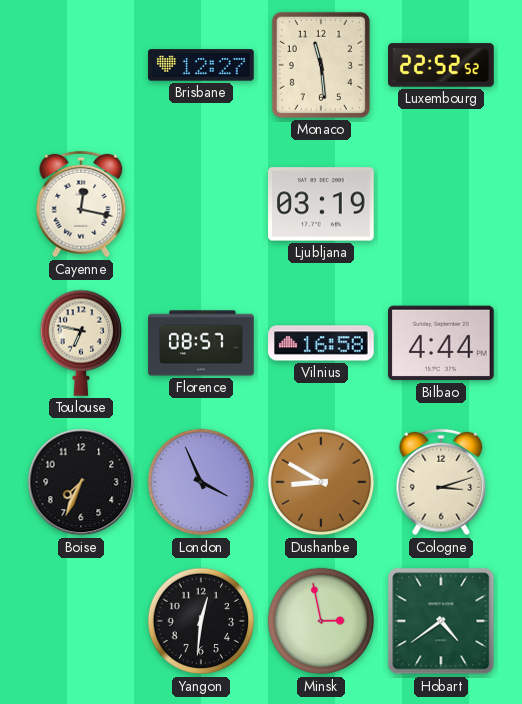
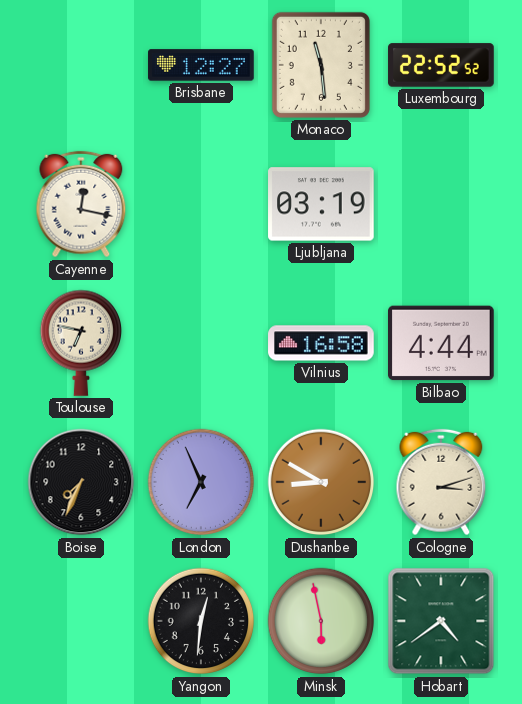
Florence: 08:57 -> none (201, 343)
London: 3:56 -> 6:56 (201, 482)
Minsk: 2:58 -> 5:58 (321, 621)
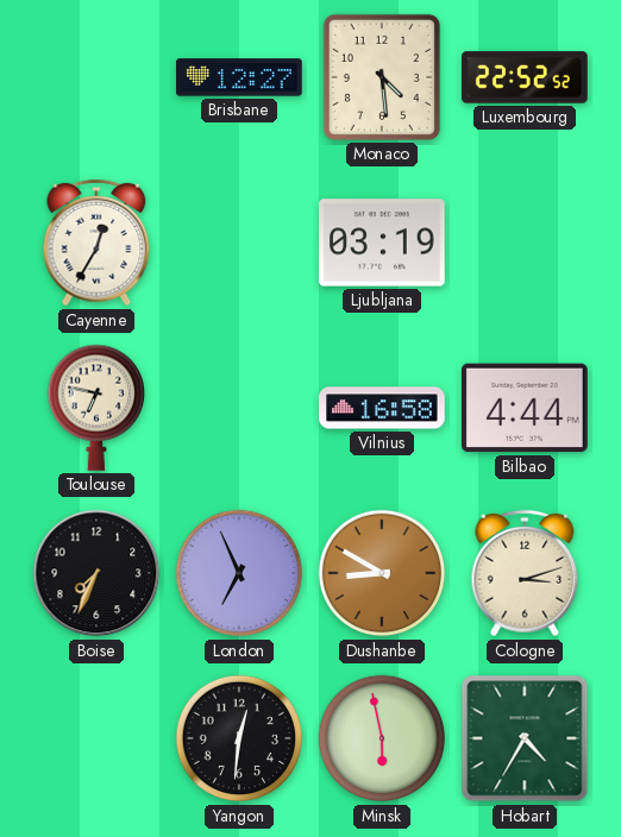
Monaco: 11:29 -> 4:29 (382, 77)
Cayenne: 12:17 -> 12:35 (96, 243)
Hobart: 4:39 -> 4:35 (525, 738)
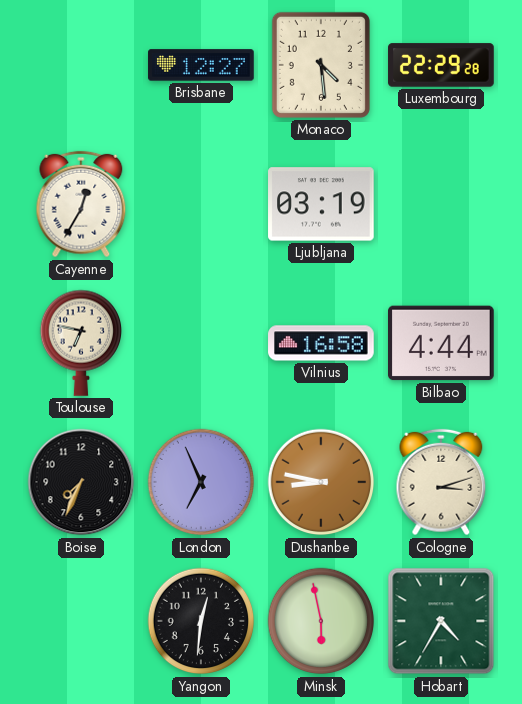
Luxembourg: 22:52 -> 22:29 (441, 65)
Dushanbe: 8:50 -> 8:47 (321, 482)
